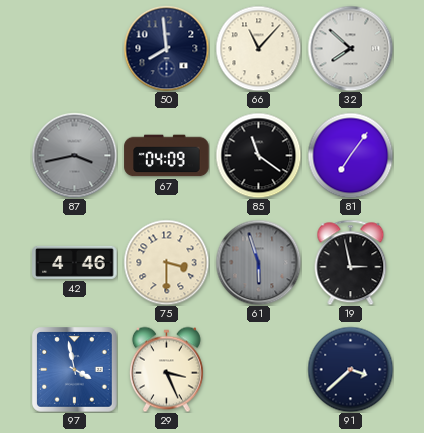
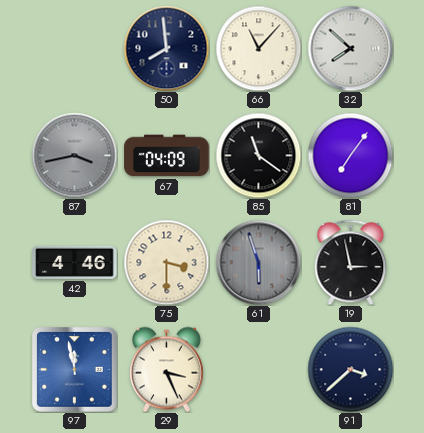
97: 3:58 -> 11:58 (75, 370)
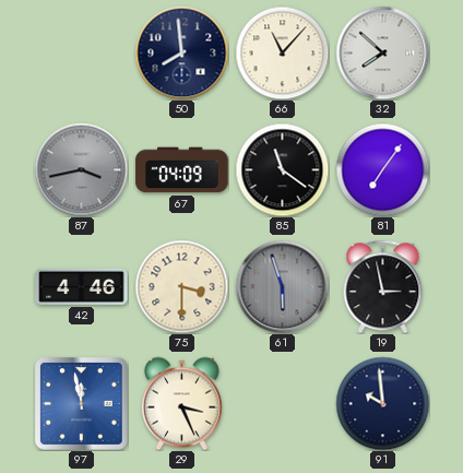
91: 3:38 -> 9:59 (382, 403)
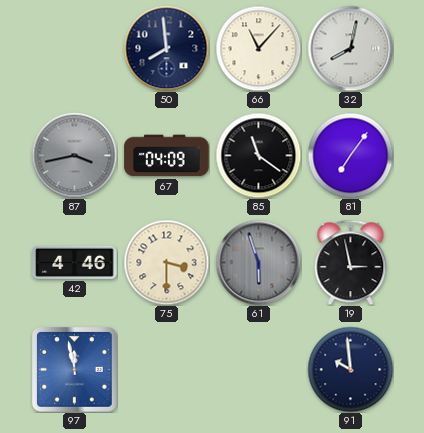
32: 7:52 -> 8:02 (350, 48)
29: 3:26 -> none (181, 403)
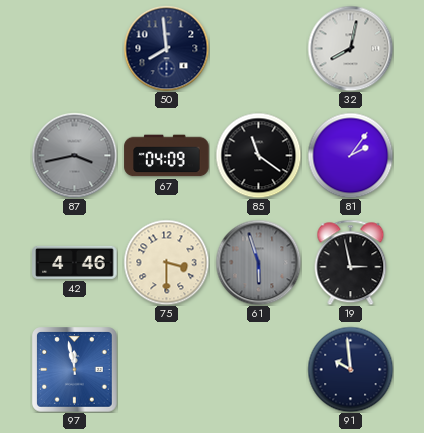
66: 11:07 -> none (258, 48)
81: 7:06 -> 2:06 (350, 155)
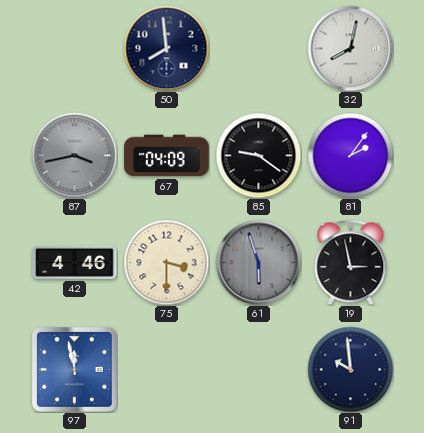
85: 11:21 -> 9:21 (258, 155)
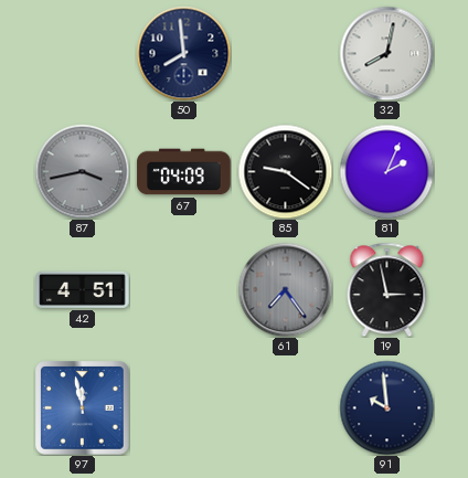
81: 2:06 -> 2:04 (386, 171)
42: 4:46 -> 4:51 (83, 289)
75: 3:30 -> none (166, 262)
61: 5:57 -> 7:24 (285, 289)
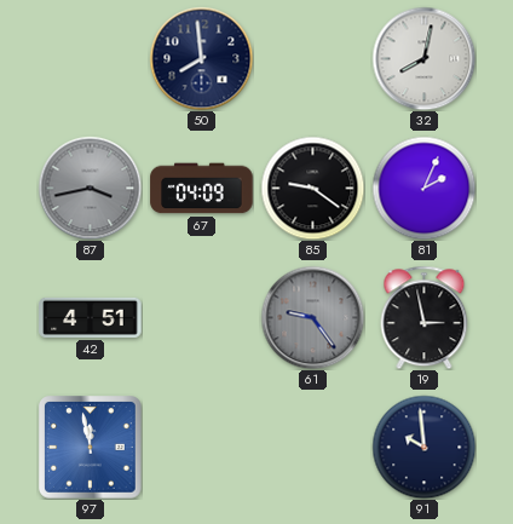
61: 7:24 -> 9:24 (312, 317)
